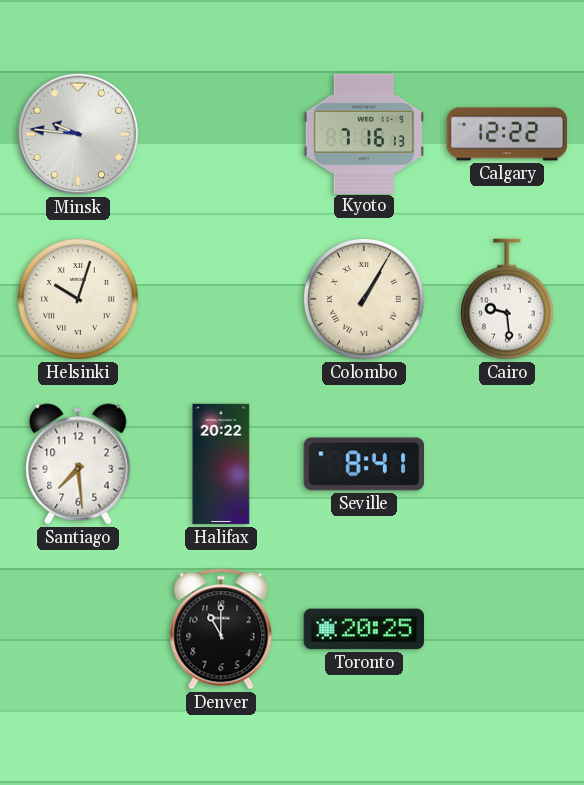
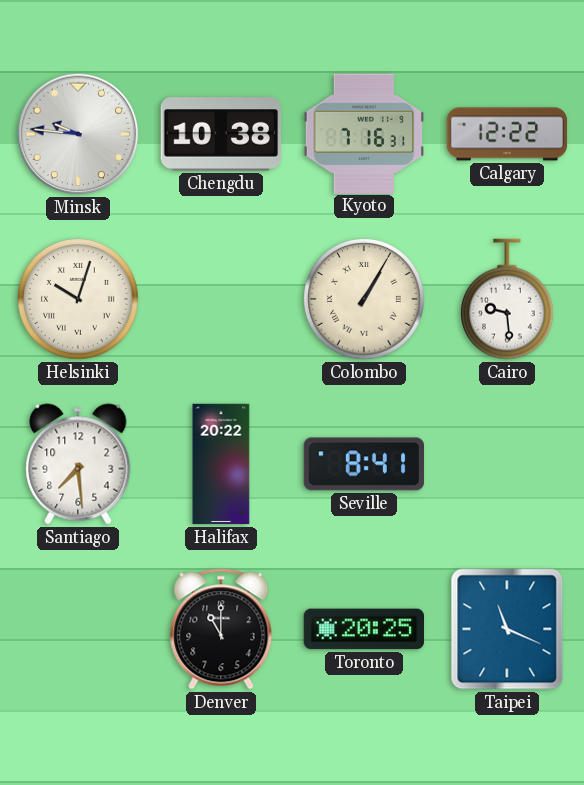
Chengdu: none -> 10:38 (220, 134)
Kyoto: 7:16:13 -> 7:16:31 (363, 133)
Taipei: none -> 11:19 (507, 629)
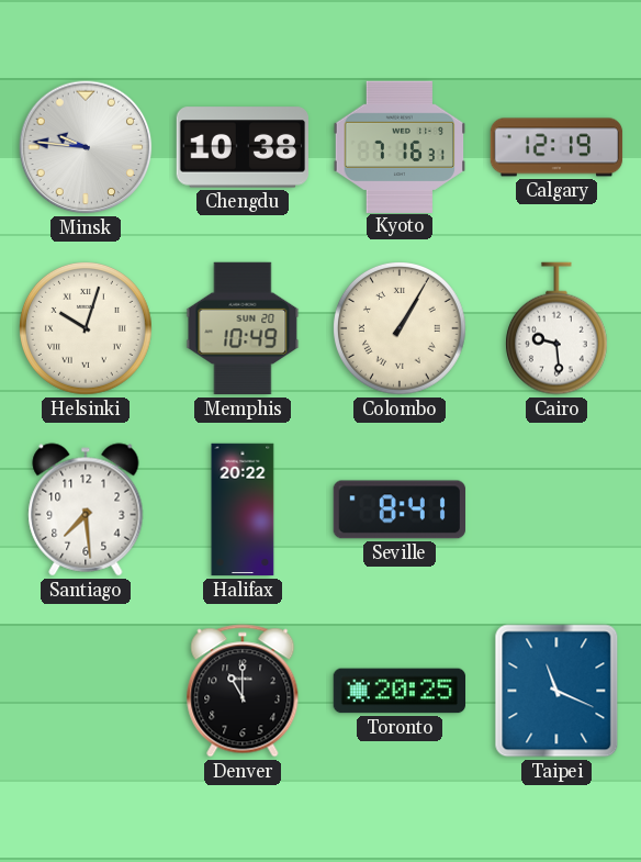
Calgary: 12:22 -> 12:19 (556, 147)
Memphis: none -> 10:49 (243, 328)
